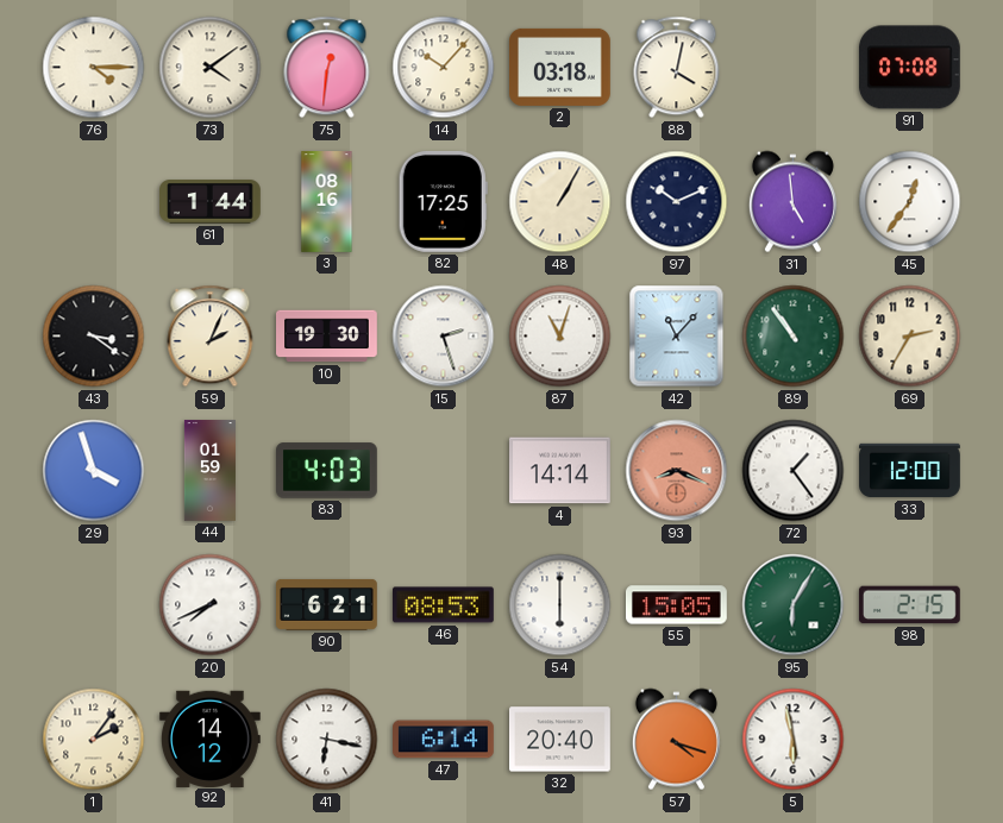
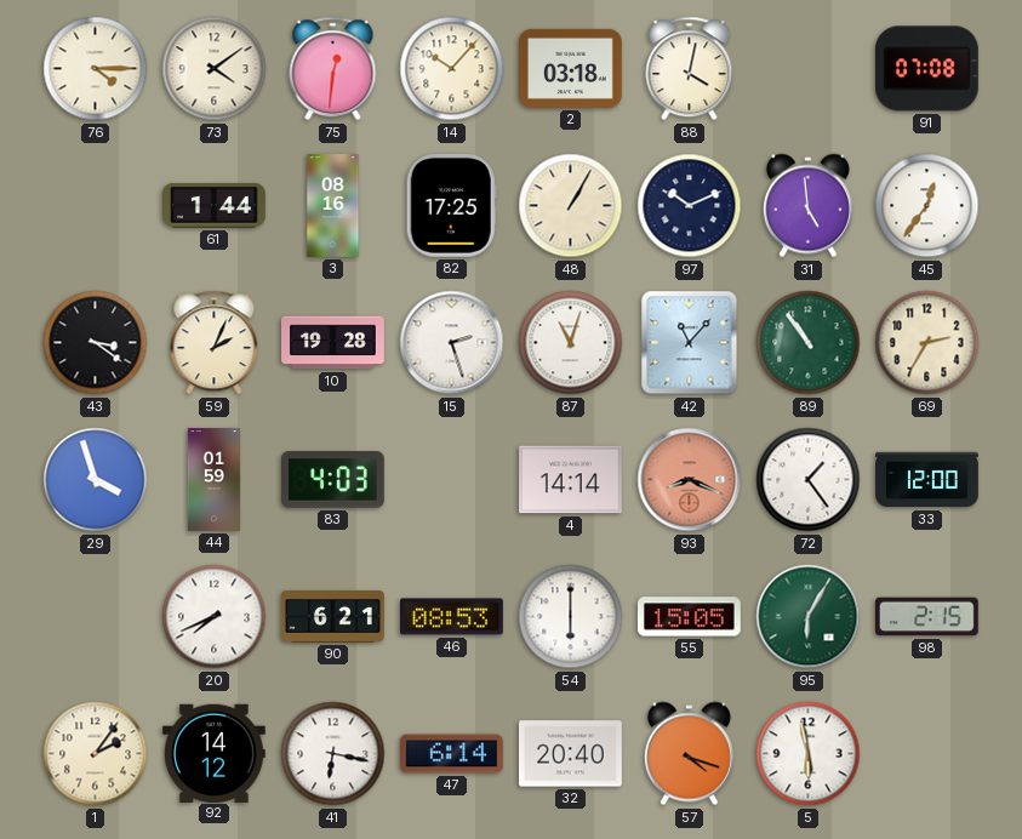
10: 19:30 -> 19:28 (333, 343)
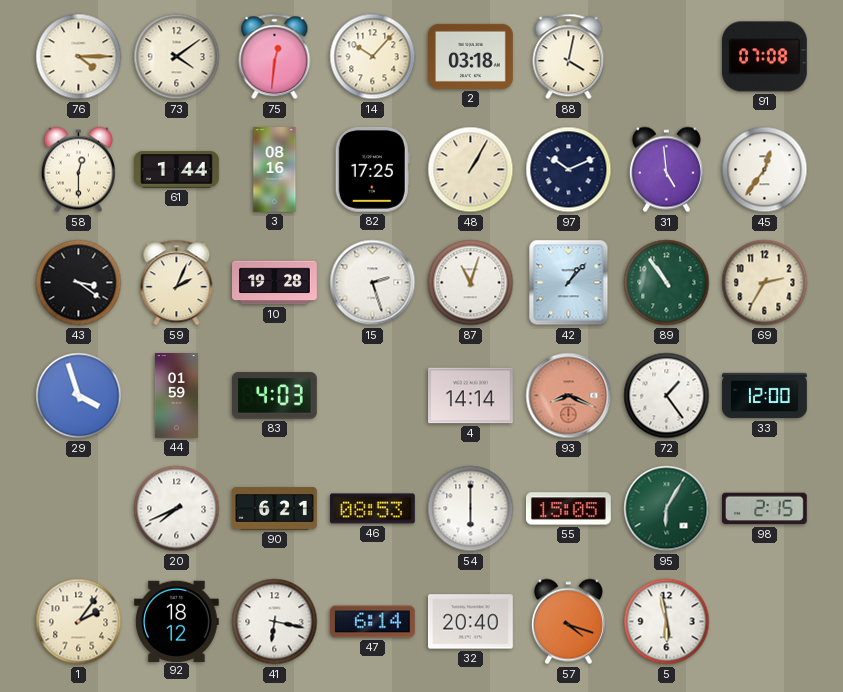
58: none -> 12:30 (78, 170)
42: 11:07 -> 1:07 (569, 283)
92: 14:12 -> 18:12 (176, 621)
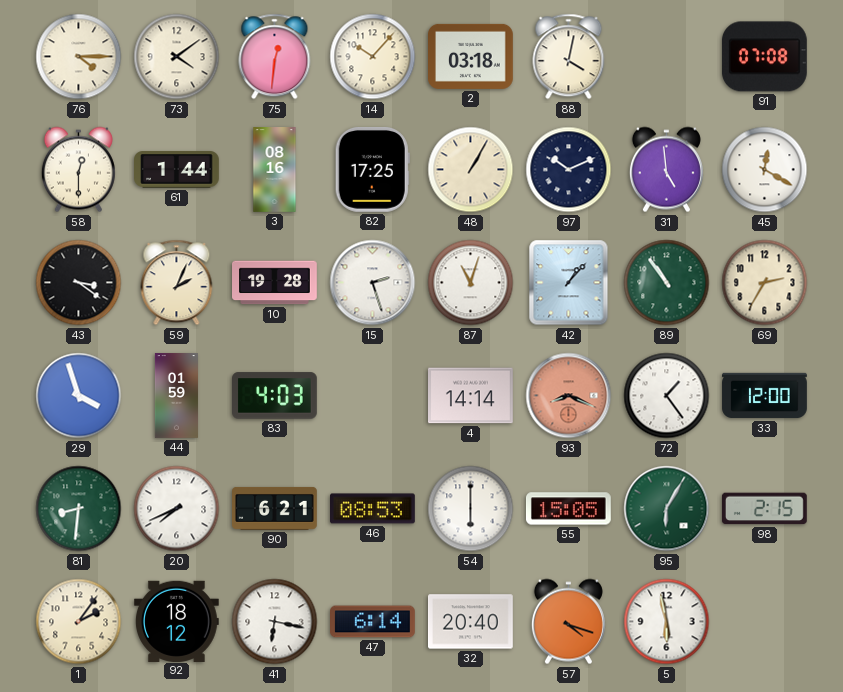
45: 12:36 -> 12:20 (765, 170)
81: none -> 8:31 (79, 509)
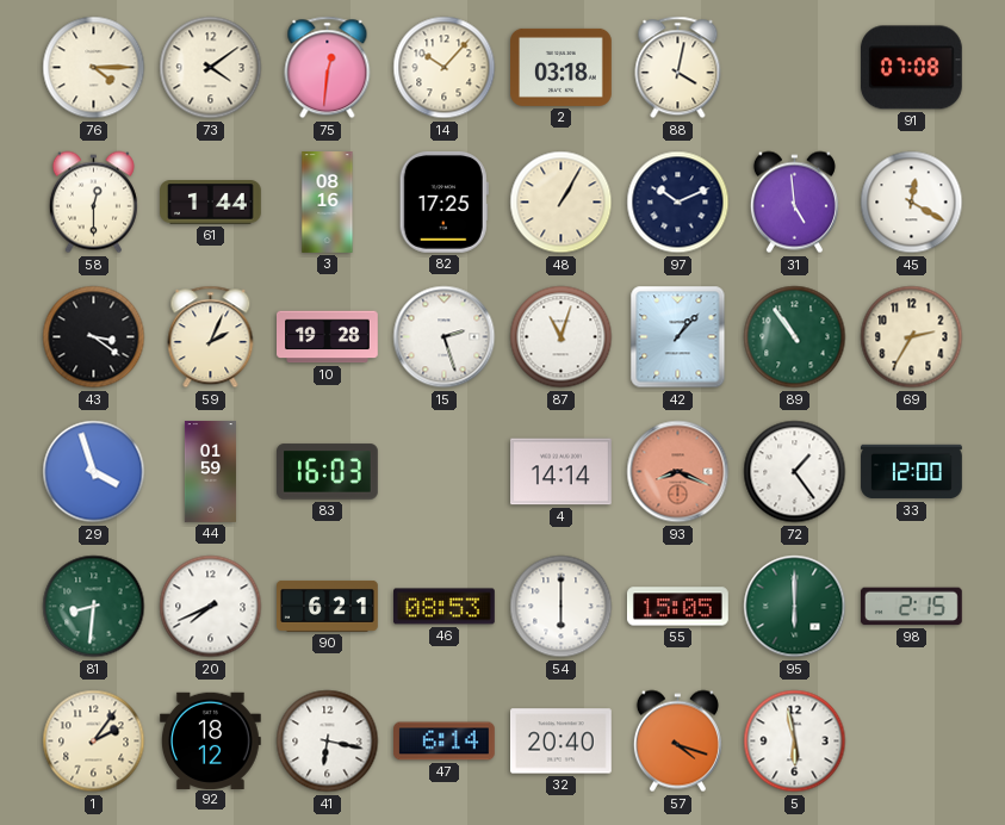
83: 4:03 -> 16:03 (328, 472)
95: 6:05 -> 6:00 (795, 607)
